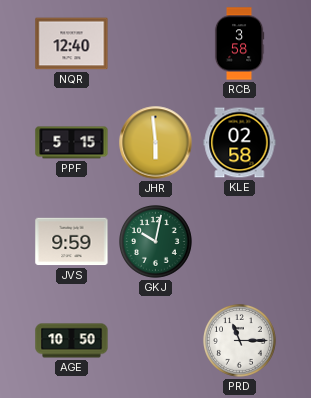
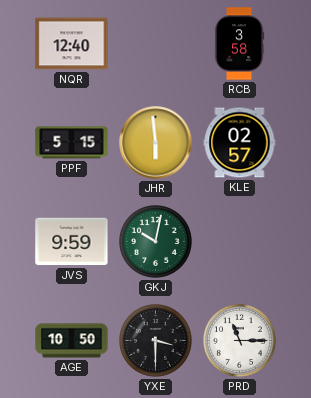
KLE: 02:58 -> 02:57 (240, 143)
YXE: none -> 3:30 (156, 341)
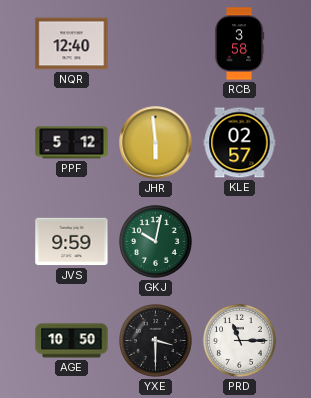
PPF: 5:15 -> 5:12 (72, 143)
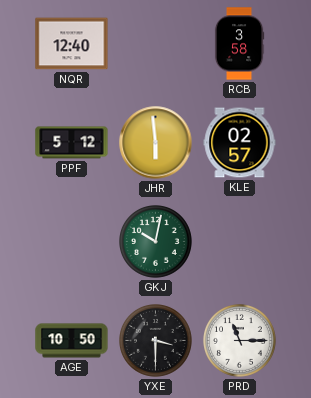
JVS: 9:59 -> none (72, 242)
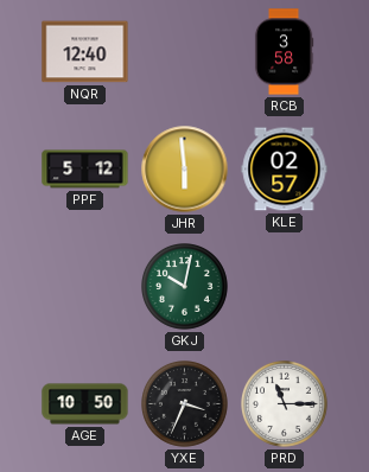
YXE: 3:30 -> 3:34 (185, 404)
